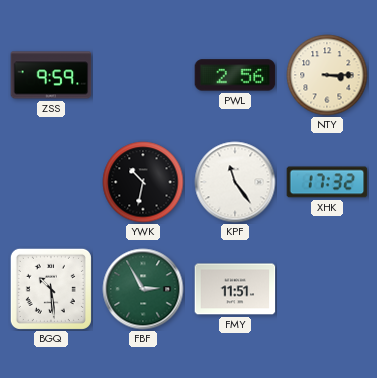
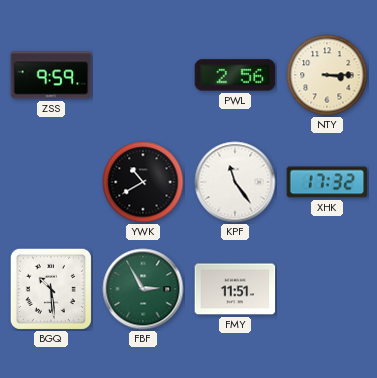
YWK: 10:32 -> 10:40 (143, 182)
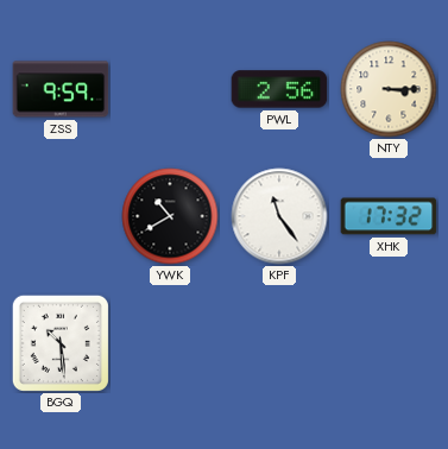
FBF: 2:55 -> none (143, 289)
FMY: 11:51 -> none (235, 289)
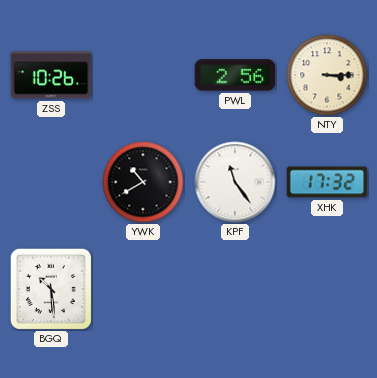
ZSS: 9:59 -> 10:26 (51, 75)
